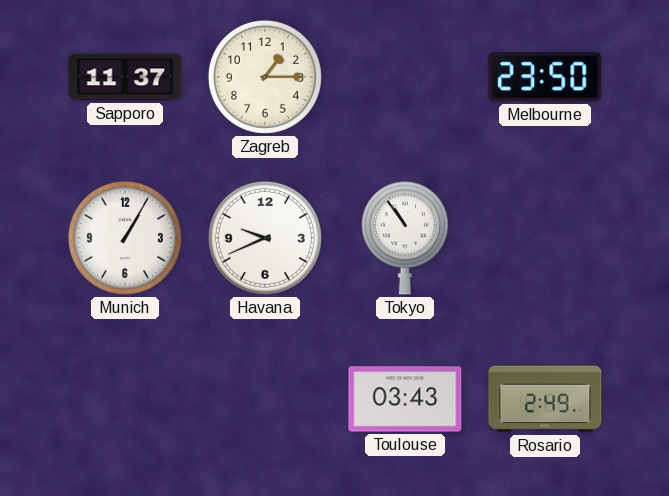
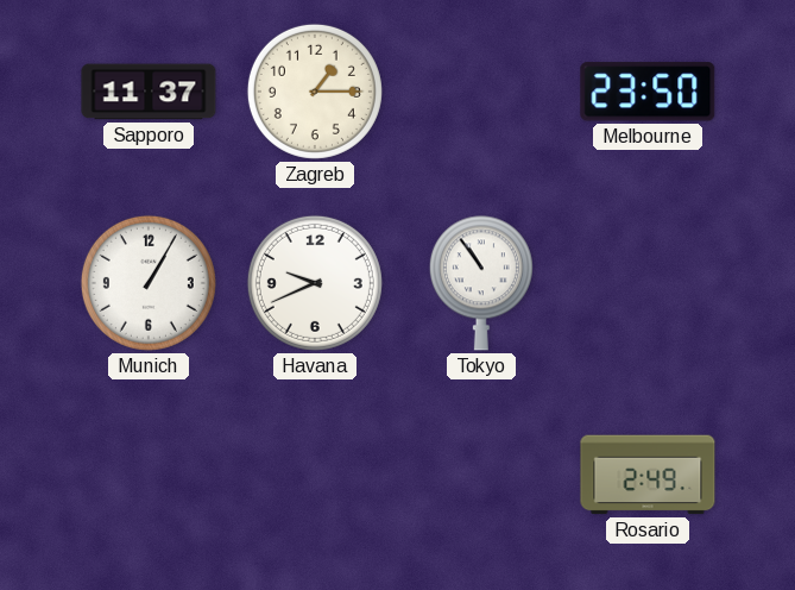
Toulouse: 03:43 -> none (405, 399)
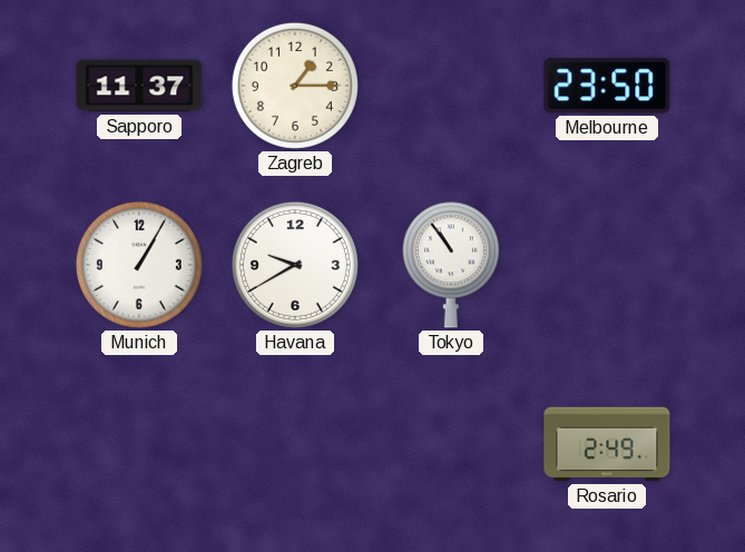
Havana: 9:41 -> 9:40 (295, 265)
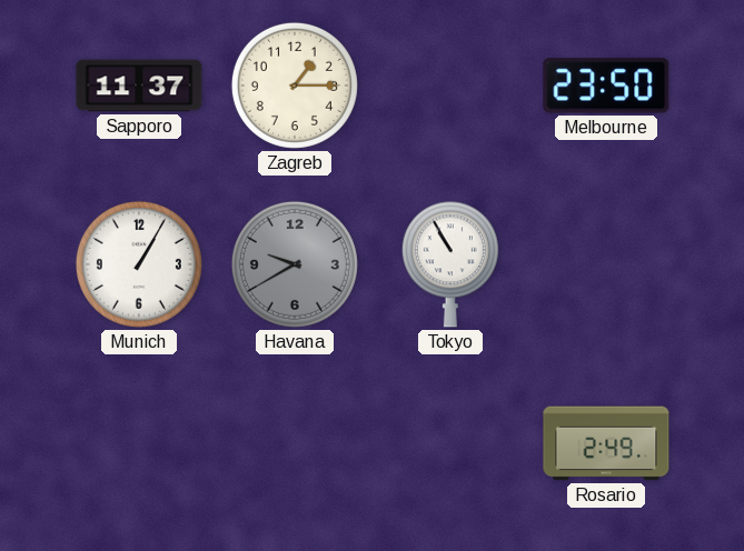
Havana dial: white -> grey (295, 264)
Tokyo: 10:54 -> 10:55 (450, 264)
